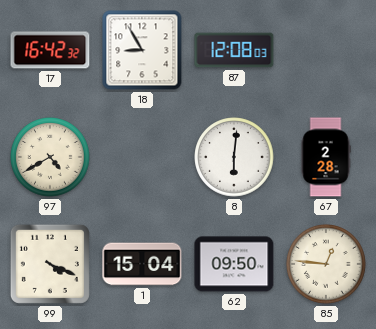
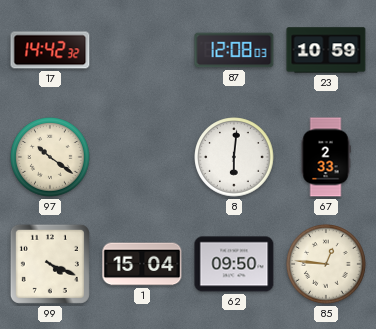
17: 16:42 -> 14:42 (50, 50)
18: 8:55 -> none (142, 50)
23: none -> 10:59 (326, 50)
97: 4:40 -> 10:21 (50, 157)
67: 2:28 -> 2:33 (326, 157)
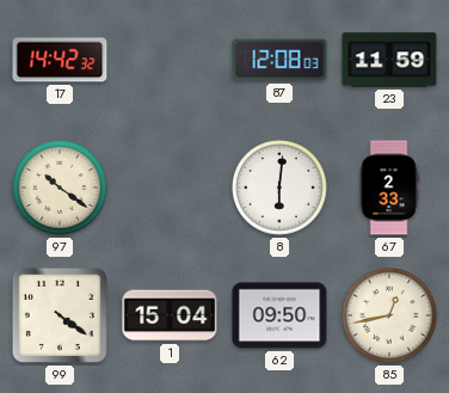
23: 10:59 -> 11:59 (389, 60)
99: 4:19 -> 4:21 (60, 315)
85: 12:46 -> 12:43 (389, 315)
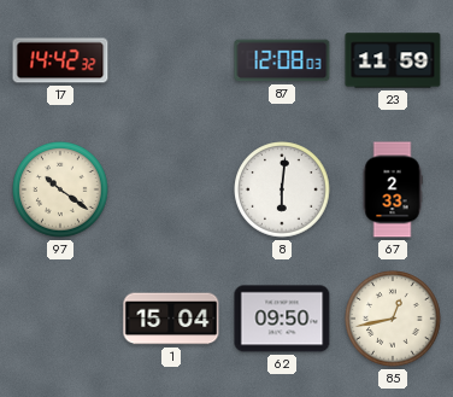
99: 4:21 -> none (60, 315)
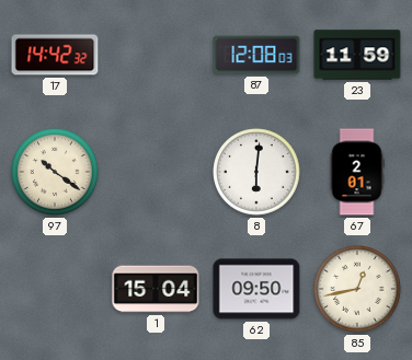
67: 2:33 -> 2:01 (357, 172)
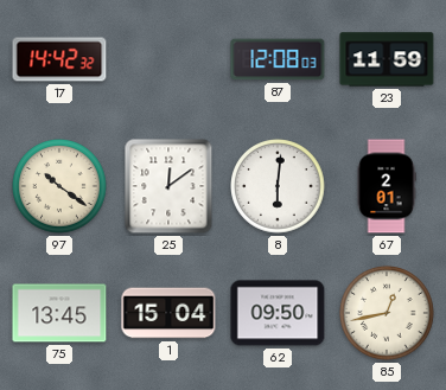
25: none -> 12:09 (168, 186)
75: none -> 13:45 (59, 313)
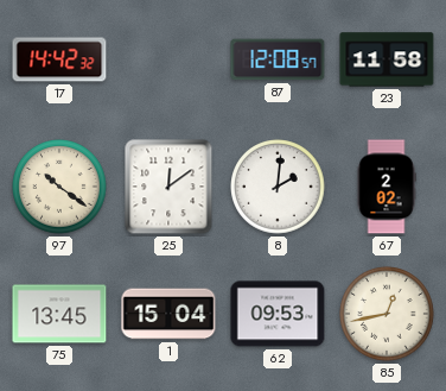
87: 12:08:03 -> 12:08:57 (278, 59)
23: 11:59 -> 11:58 (387, 59)
8: 6:01 -> 2:01 (278, 187)
67: 2:01 -> 2:02 (387, 187)
62: 09:50 -> 09:53 (278, 314)
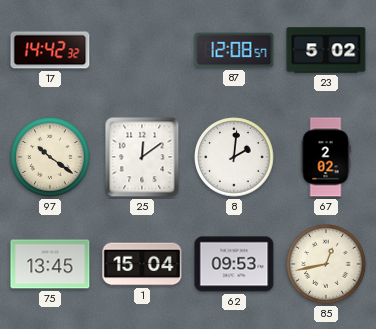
23: 11:58 -> 5:02 (326, 50)
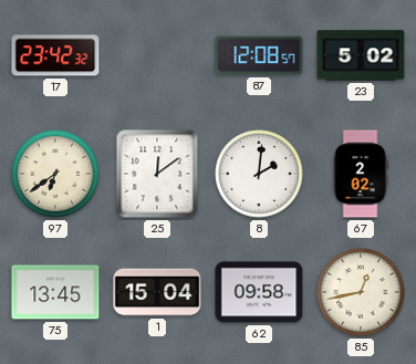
17: 14:42 -> 23:42 (55, 55)
97: 10:21 -> 6:39 (55, 174)
62: 09:53 -> 09:58 (259, 292)
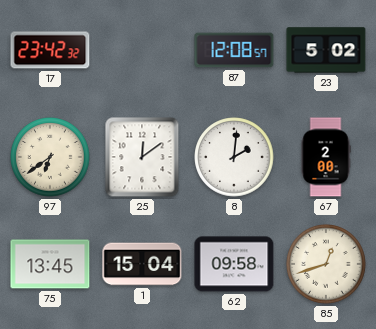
67: 2:02 -> 2:00 (326, 157)
85: 12:43 -> 12:42 (326, 264)
